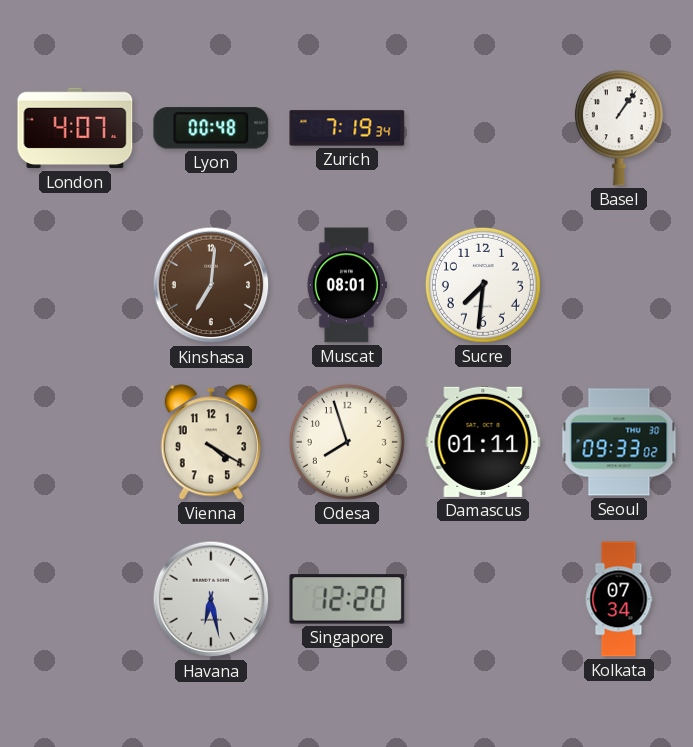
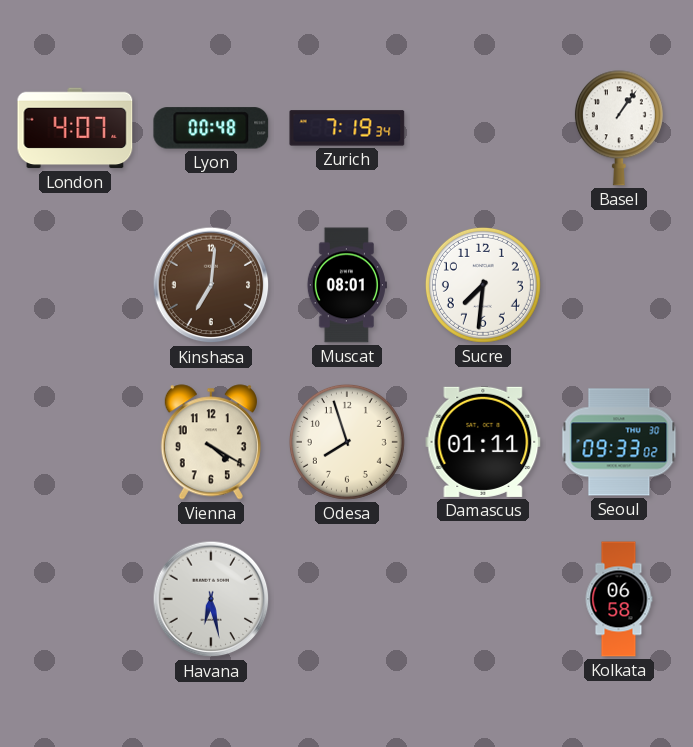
Singapore: 12:20 -> none (347, 599)
Kolkata: 07:34 -> 06:58 (619, 599)
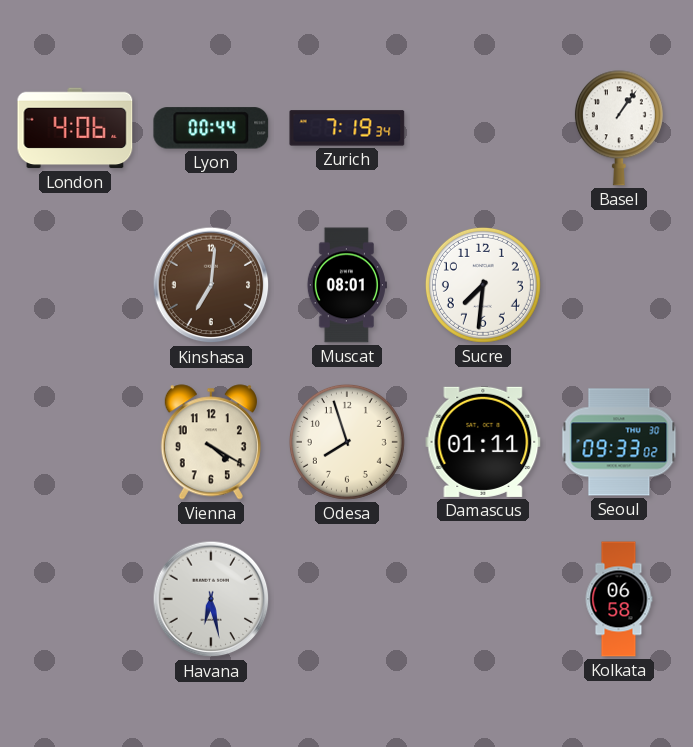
London: 4:07 -> 4:06 (75, 128)
Lyon: 00:48 -> 00:44 (211, 128)
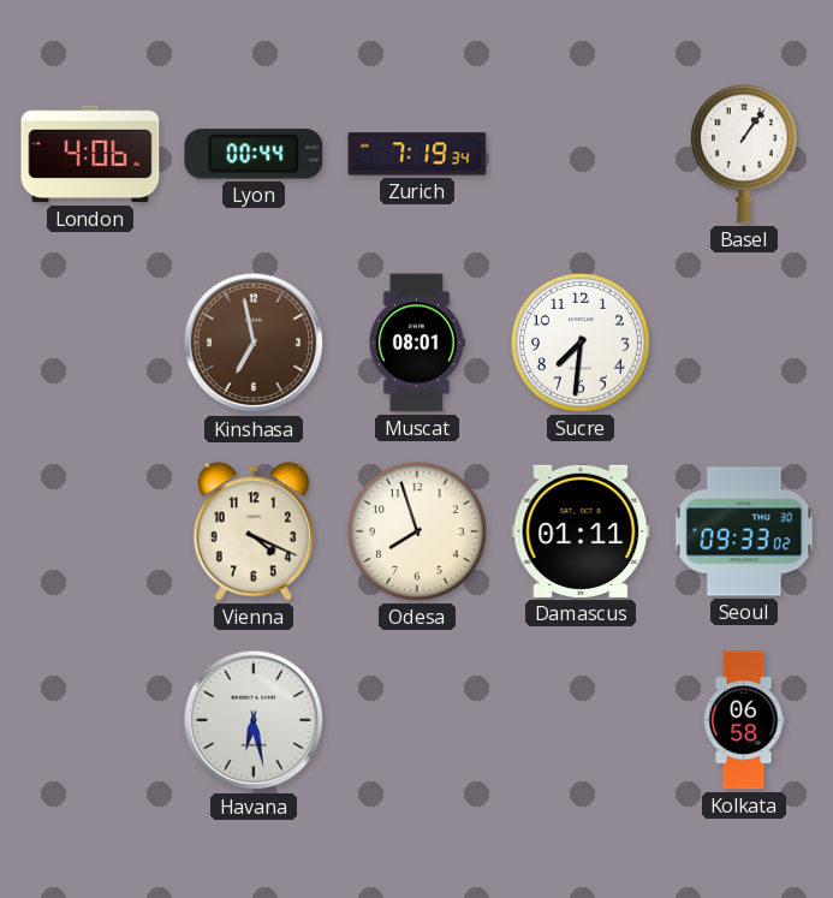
Kinshasa: 7:01 -> 6:58 (254, 343)
Vienna: 4:20 -> 4:19 (254, 531)
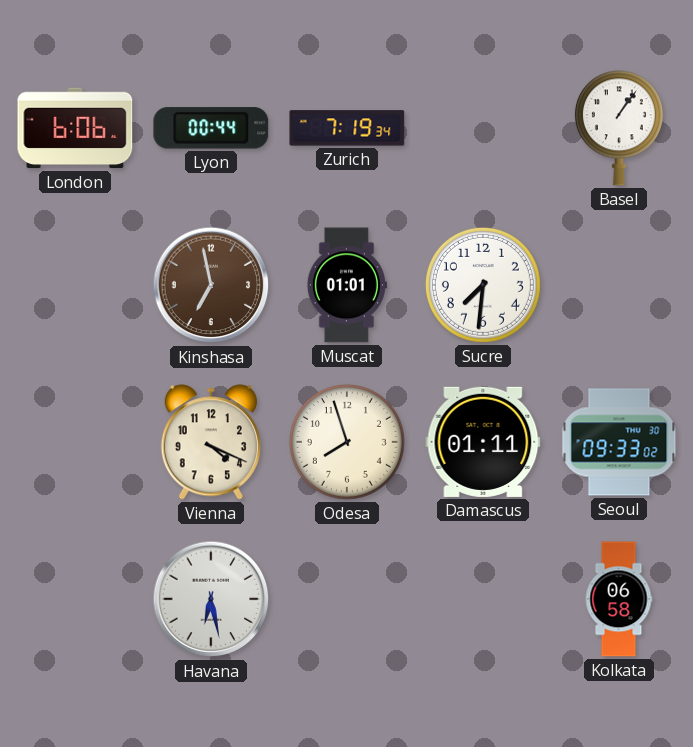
London: 4:06 -> 6:06 (75, 128)
Muscat: 08:01 -> 01:01 (347, 285)
